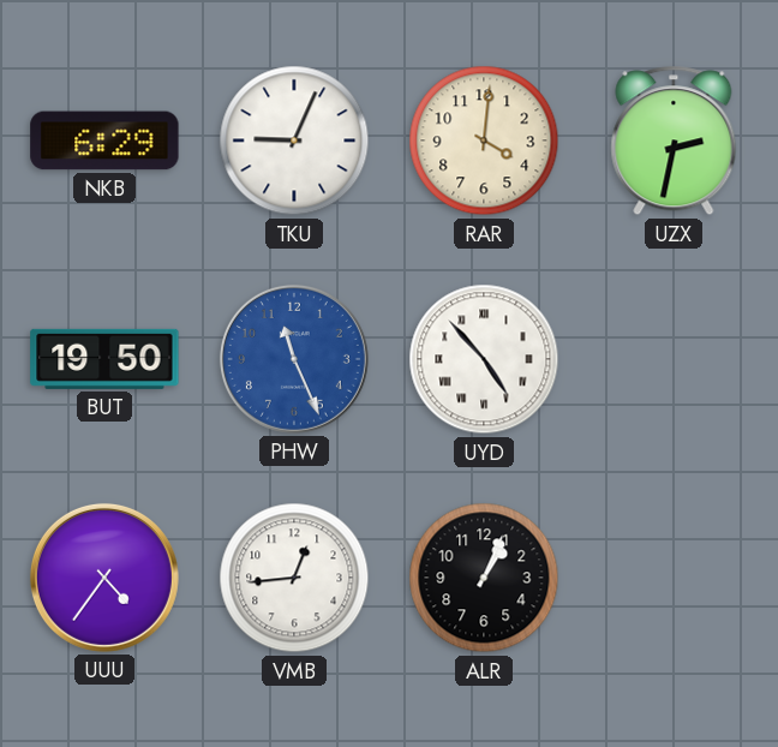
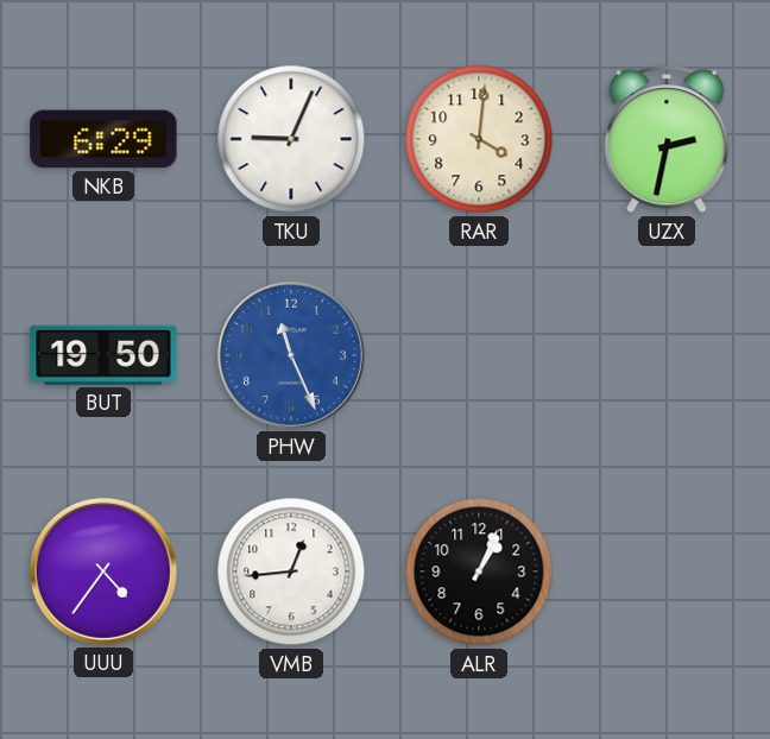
UYD: 4:53 -> none (484, 359)
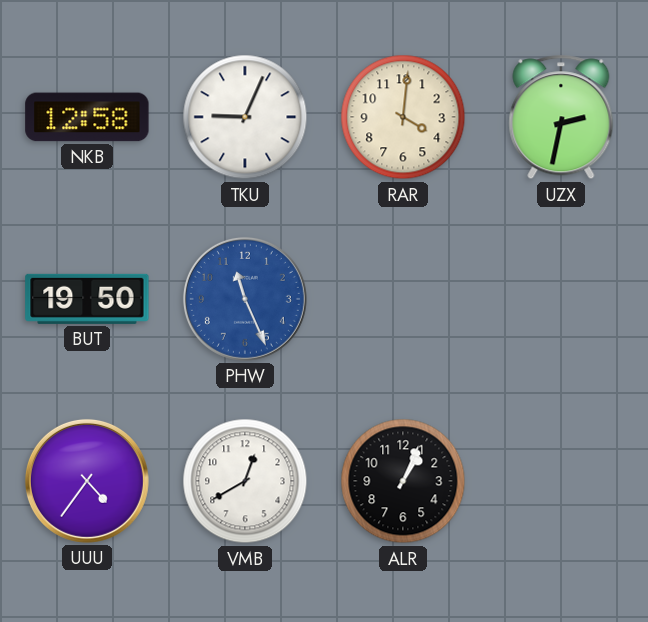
NKB: 6:29 -> 12:58 (87, 117)
VMB: 12:44 -> 12:40 (245, 481)
